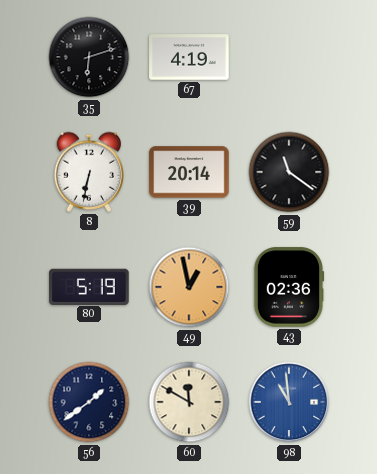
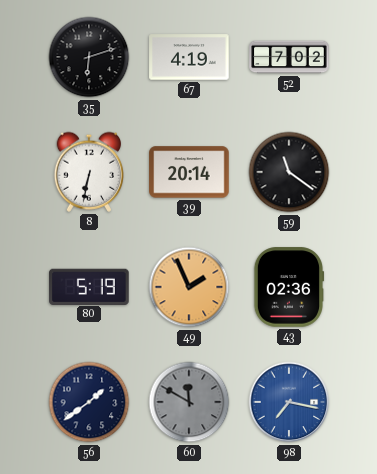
52: none -> 7:02 (289, 57)
49: 12:58 -> 1:56 (189, 287)
60 dial: cream -> grey (189, 402)
98: 10:59 -> 7:17 (289, 402)
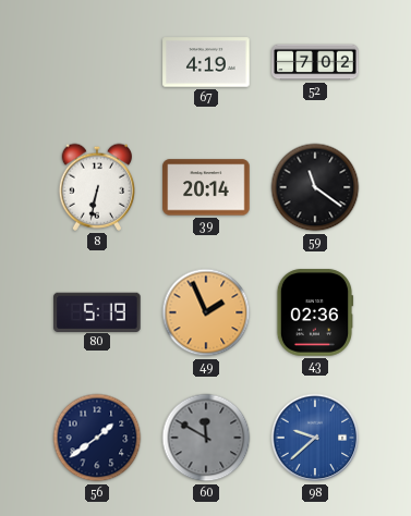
35: 6:12 -> none (89, 57)
98: 7:17 -> 9:38 (315, 438)
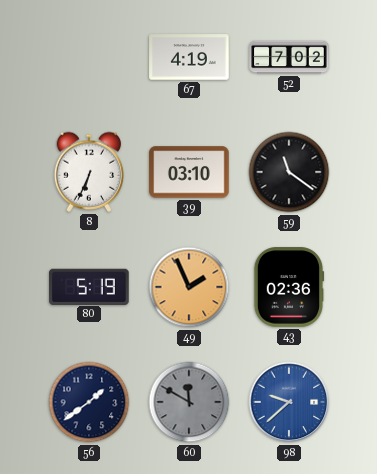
8: 6:32 -> 6:34 (88, 172)
39: 20:14 -> 03:10 (189, 172)
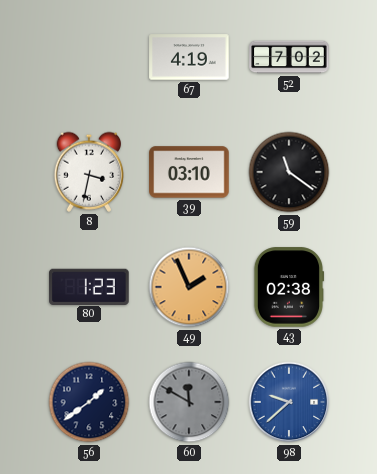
8: 6:34 -> 3:32 (88, 172)
80: 5:19 -> 1:23 (89, 286)
43: 02:36 -> 02:38 (289, 287)
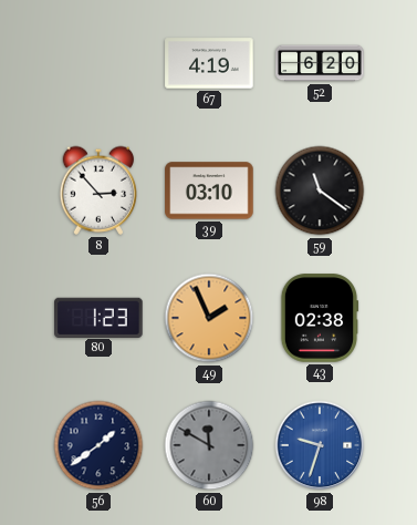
52: 7:02 -> 6:20 (320, 63)
8: 3:32 -> 2:53 (97, 191)
98: 9:38 -> 9:33 (320, 445)
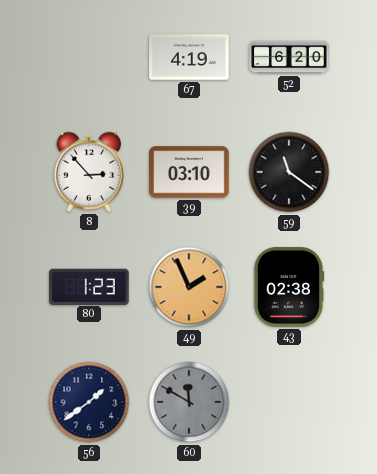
98: 9:33 -> none (320, 445)
